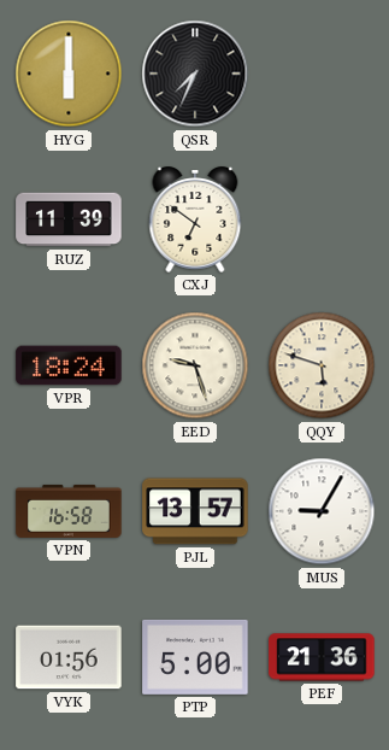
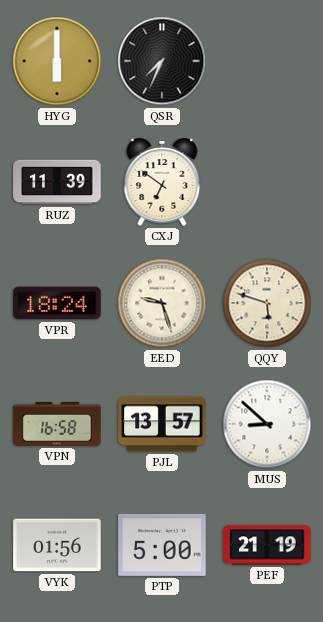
MUS: 9:05 -> 8:52 (267, 424)
PEF: 21:36 -> 21:19 (267, 545)
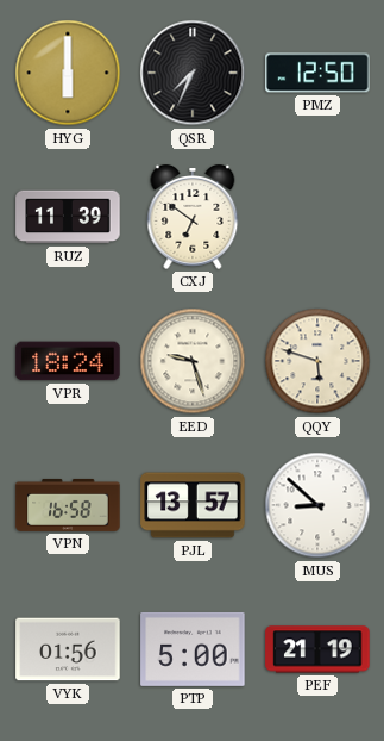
PMZ: none -> 12:50 (317, 73)
